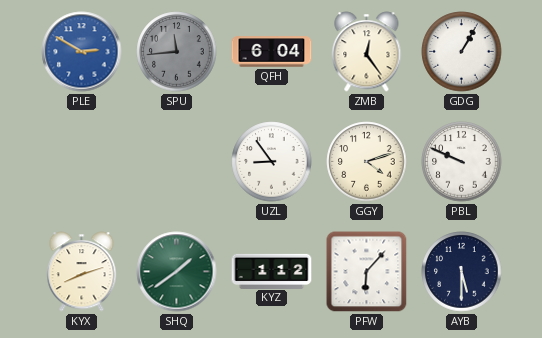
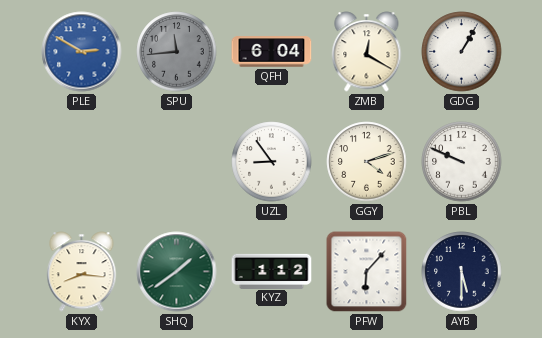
ZMB: 12:24 -> 12:20 (367, 52)
KYX: 8:12 -> 8:16 (82, 272)
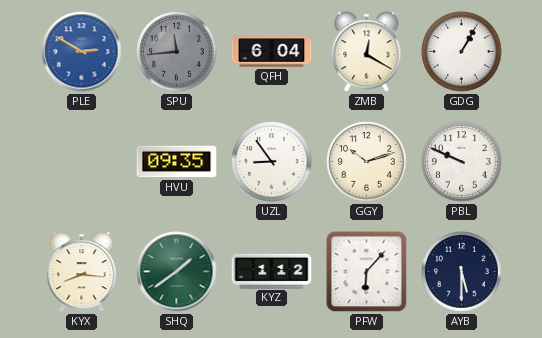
HVU: none -> 09:35 (177, 162)
GGY: 4:12 -> 10:12 (367, 162)
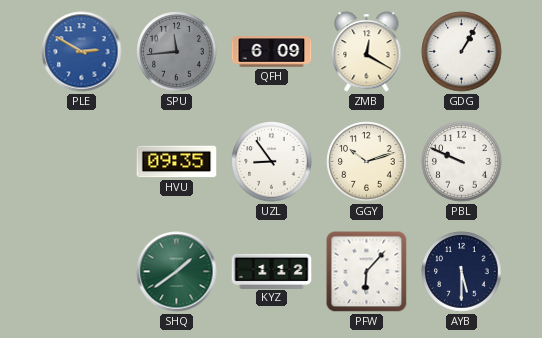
QFH: 6:04 -> 6:09 (272, 52)
KYX: 8:16 -> none (82, 272)
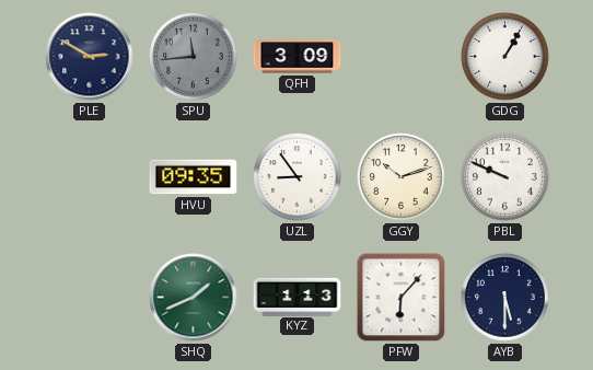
PLE dial: blue -> navy (90, 57)
QFH: 6:09 -> 3:09 (298, 57)
ZMB: 12:20 -> none (367, 52)
SHQ: 1:39 -> 1:41 (194, 298)
KYZ: 1:12 -> 1:13 (298, 297)
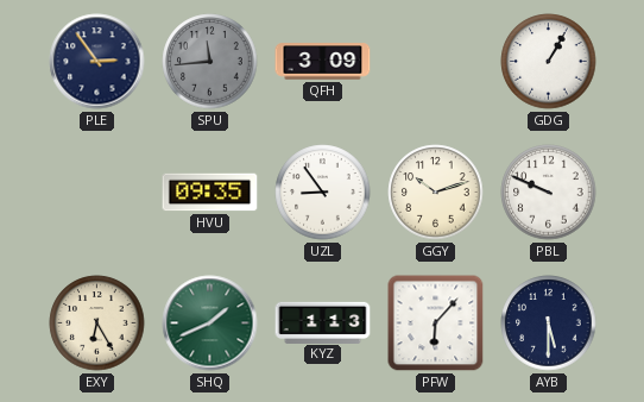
PLE: 2:50 -> 2:54 (97, 62)
EXY: none -> 6:25 (97, 324)
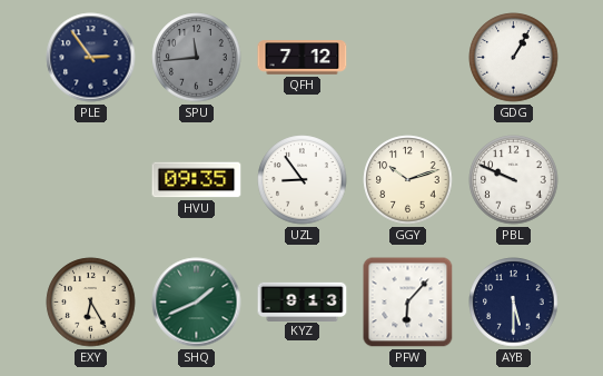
QFH: 3:09 -> 7:12 (303, 58)
KYZ: 1:13 -> 9:13 (303, 301)
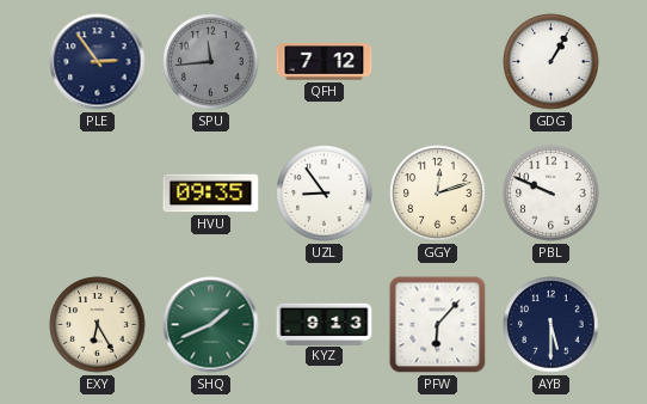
GGY: 10:12 -> 12:12 (438, 194)
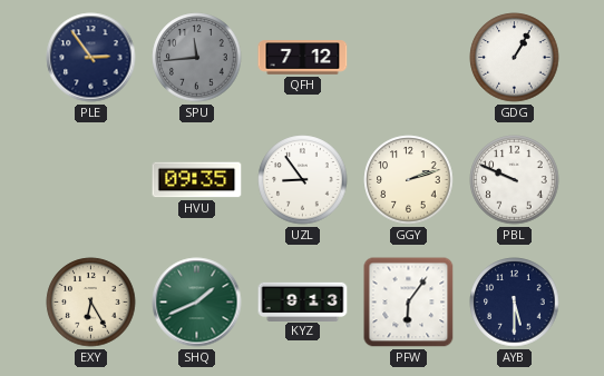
GGY: 12:12 -> 2:12 (409, 180)
PFW: 6:07 -> 6:06 (409, 303)
